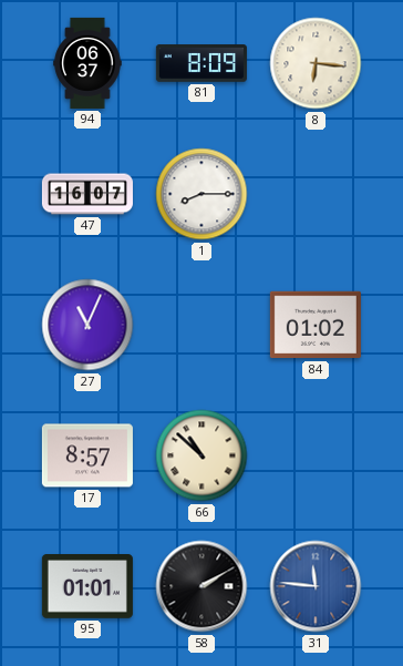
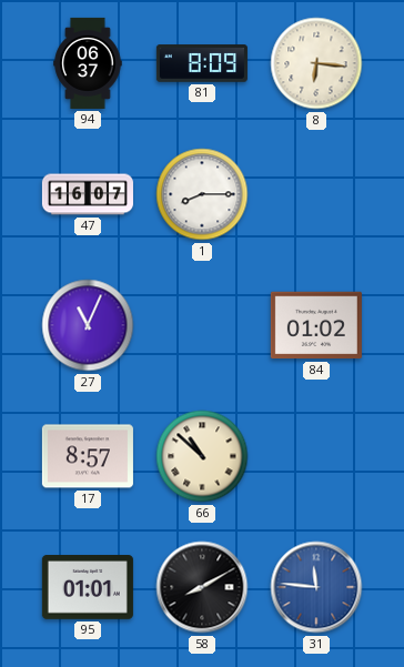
58: 2:10 -> 8:10 (202, 587)
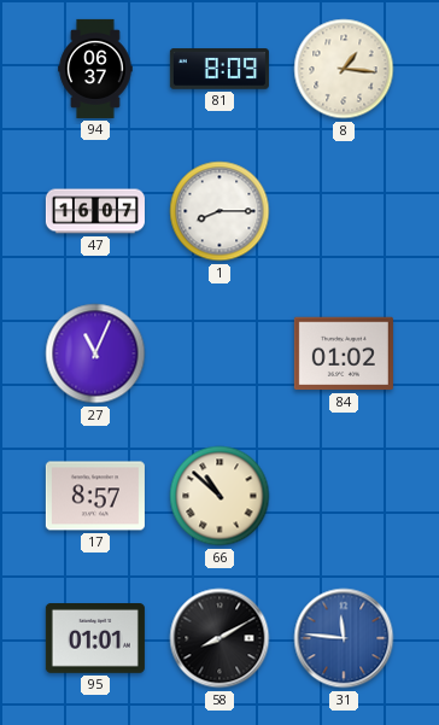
8: 6:16 -> 1:16 (344, 69)
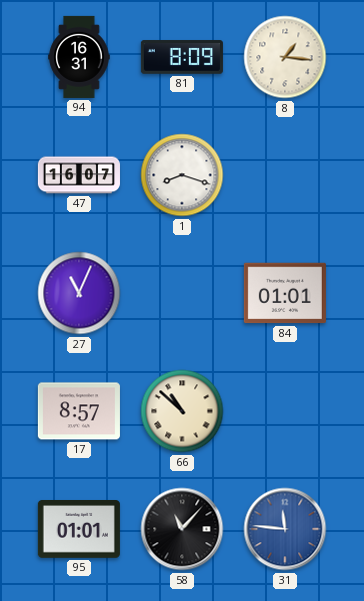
94: 06:37 -> 16:31 (79, 57)
1: 8:15 -> 8:18 (182, 175)
84: 01:02 -> 01:01 (285, 293)
58: 8:10 -> 11:07 (182, 529)
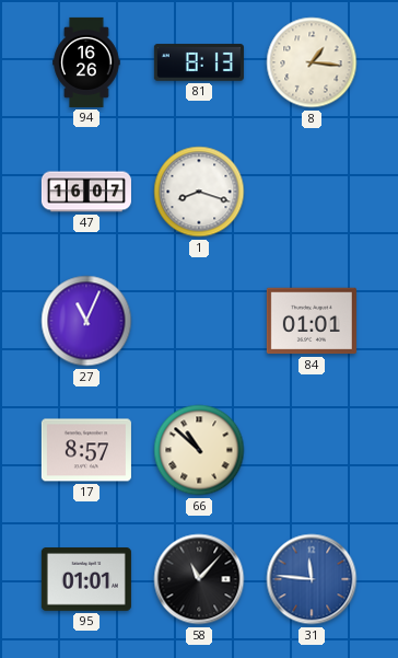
94: 16:31 -> 16:26 (86, 62)
81: 8:09 -> 8:13 (199, 62)
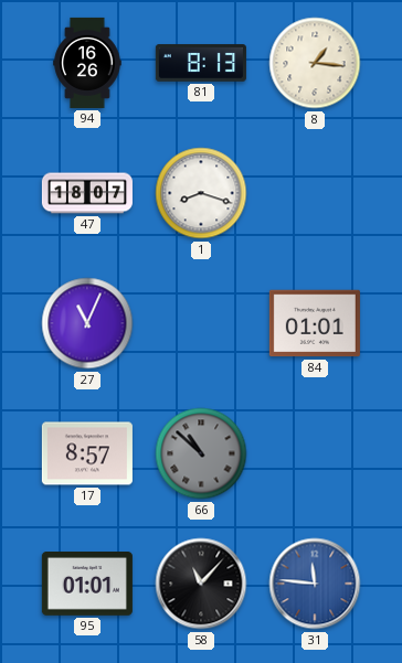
47: 16:07 -> 18:07 (87, 193)
66 dial: cream -> grey (201, 453)
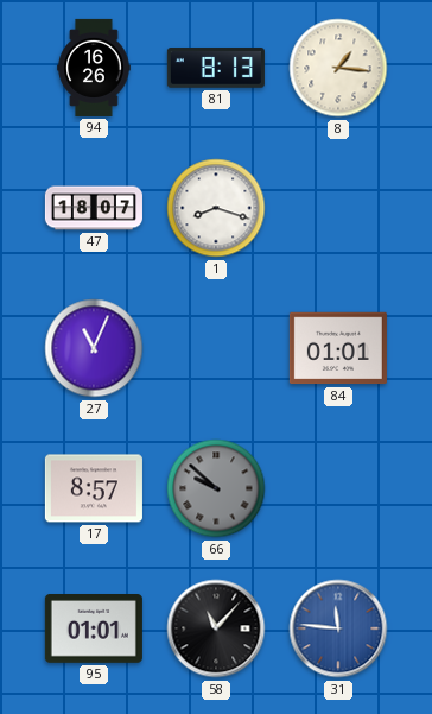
66: 10:52 -> 9:52 (216, 488)
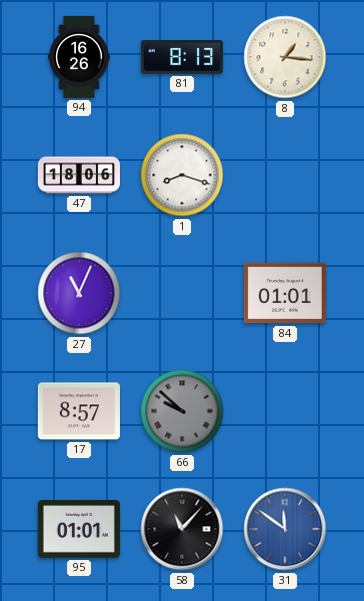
47: 18:07 -> 18:06 (79, 175)
31: 11:46 -> 11:51 (285, 529)
